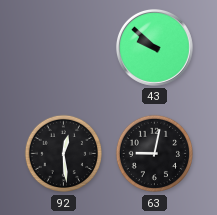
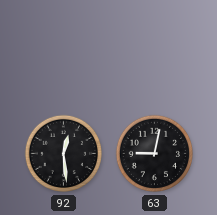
43: 9:52 -> none (154, 47)
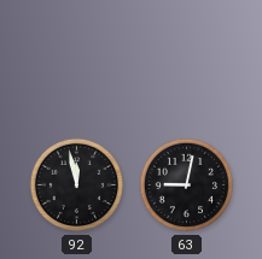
92: 12:29 -> 11:58 (77, 186)
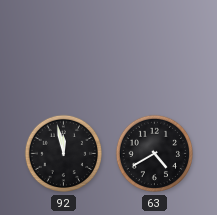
63: 9:02 -> 4:40 (155, 154)
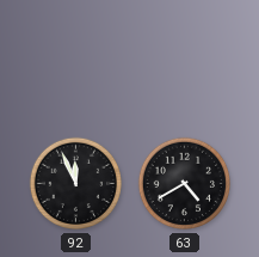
92: 11:58 -> 11:56 (76, 184)
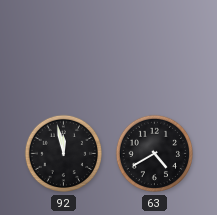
92: 11:56 -> 11:58 (64, 154)
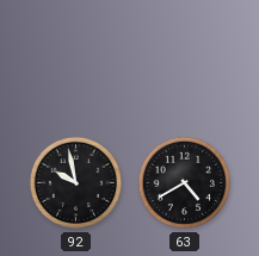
92: 11:58 -> 9:58 (76, 183)
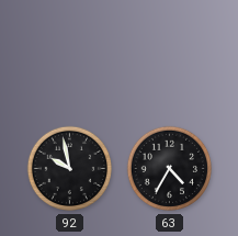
63: 4:40 -> 4:35 (170, 169)
